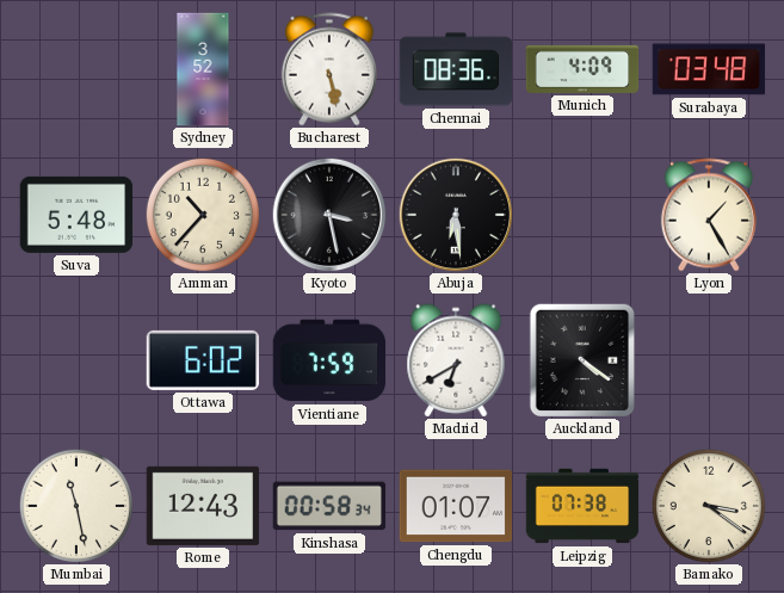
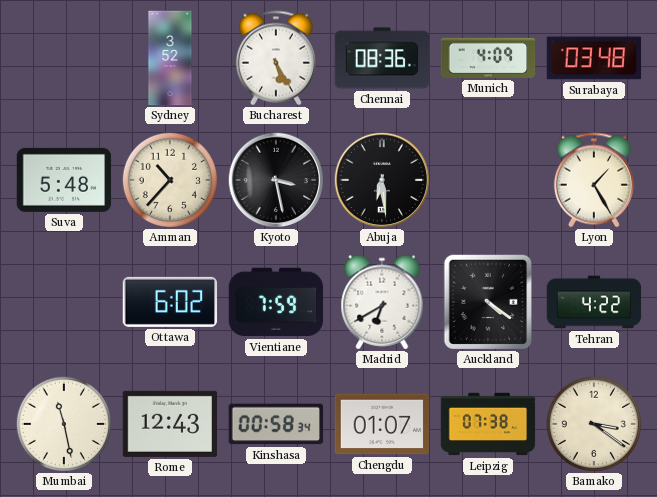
Bucharest: 5:28 -> 5:25 (276, 58)
Tehran: none -> 4:22 (594, 302)
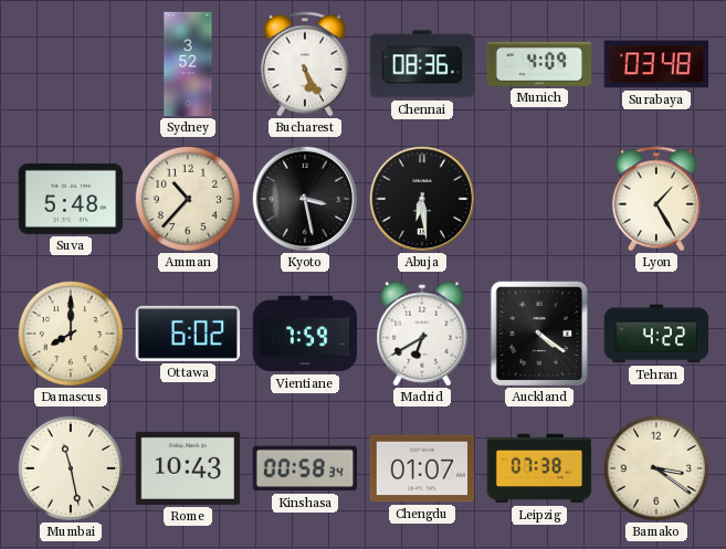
Damascus: none -> 8:00 (71, 334)
Rome: 12:43 -> 10:43 (188, 468)
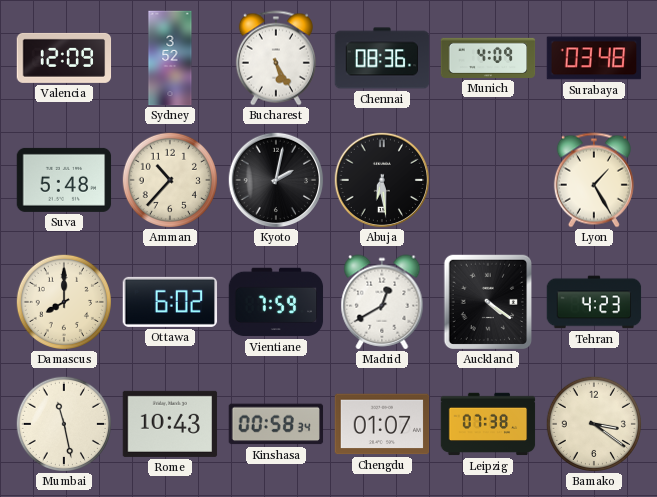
Valencia: none -> 12:09 (64, 58)
Kyoto: 3:28 -> 2:02 (276, 180)
Madrid: 6:40 -> 12:40 (382, 302)
Tehran: 4:22 -> 4:23 (594, 302)
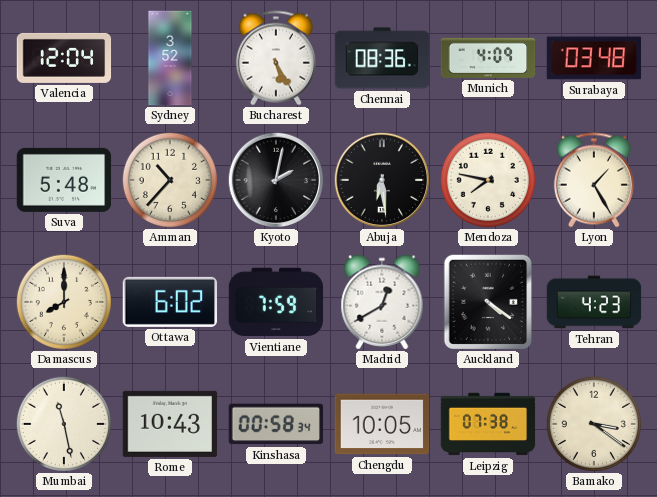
Valencia: 12:09 -> 12:04 (64, 58)
Mendoza: none -> 7:47 (488, 180)
Chengdu: 01:07 -> 10:05 (382, 424)
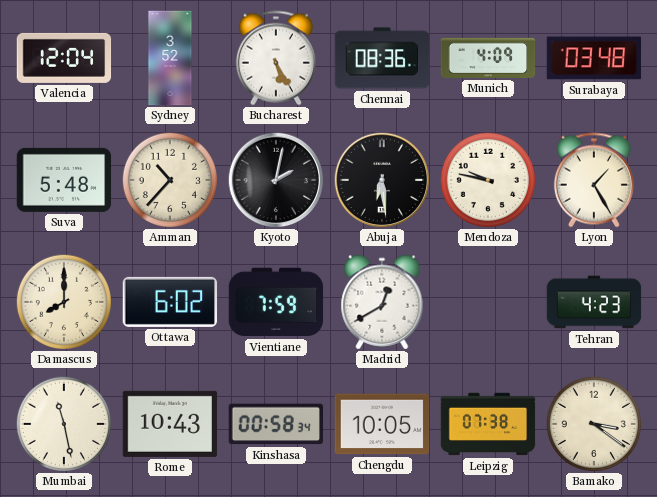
Mendoza: 7:47 -> 9:47 (488, 180)
Auckland: 4:21 -> none (487, 302)
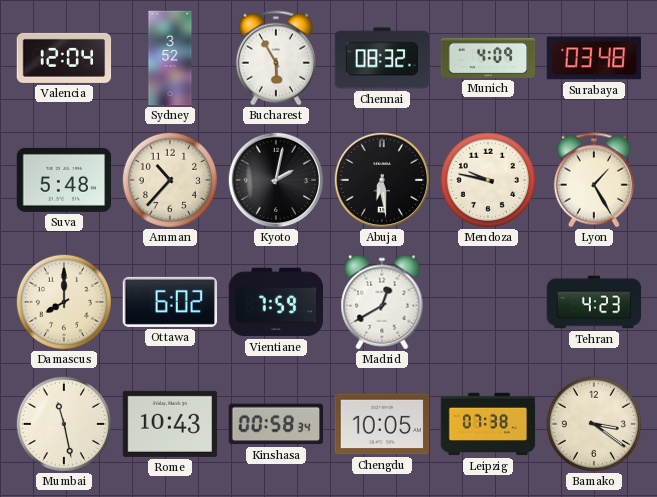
Bucharest: 5:25 -> 5:55 (276, 58)
Chennai: 08:36 -> 08:32 (382, 58)
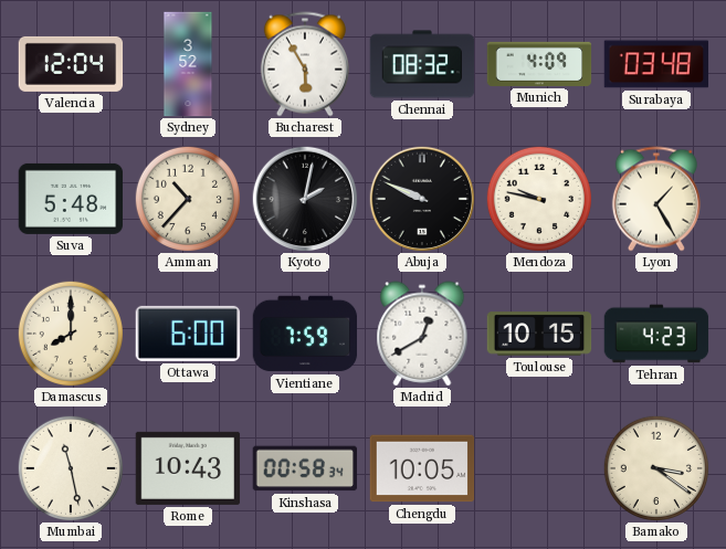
Abuja: 6:29 -> 9:49 (422, 199)
Ottawa: 6:02 -> 6:00 (188, 334)
Toulouse: none -> 10:15 (539, 334)
Leipzig: 07:38 -> none (488, 424)
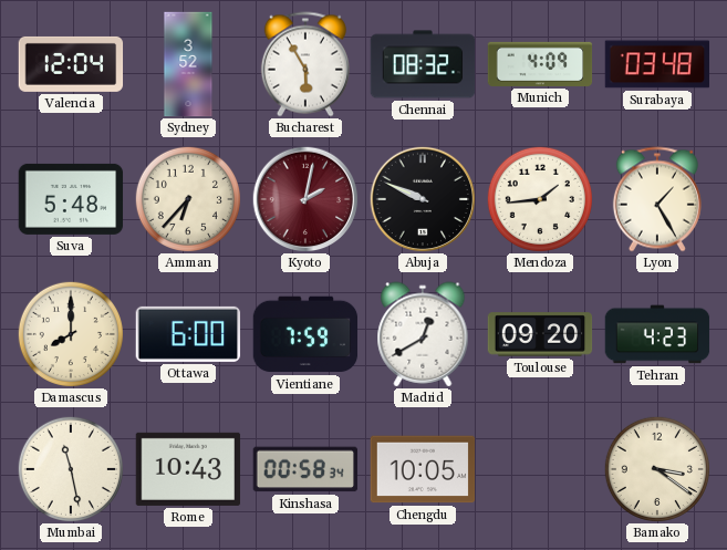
Amman: 10:37 -> 6:37 (188, 199)
Kyoto dial: black -> burgundy (305, 199)
Mendoza: 9:47 -> 1:44 (540, 199)
Toulouse: 10:15 -> 09:20 (540, 334)
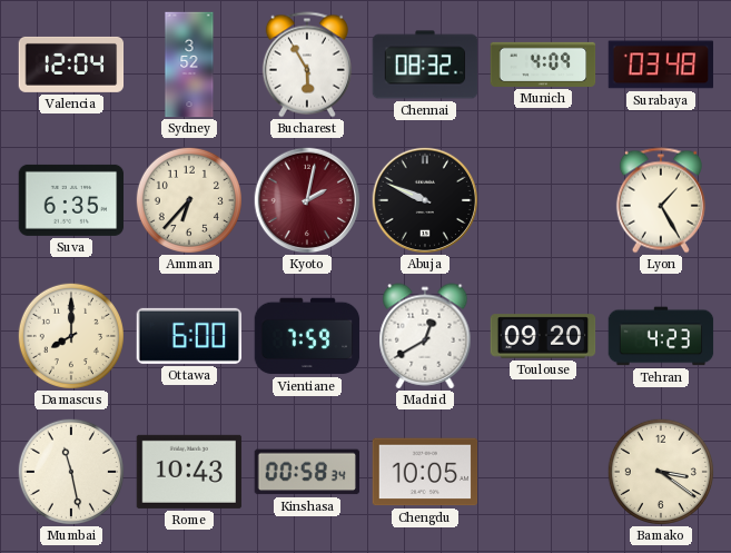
Suva: 5:48 -> 6:35 (71, 200)
Mendoza: 1:44 -> none (540, 199)
